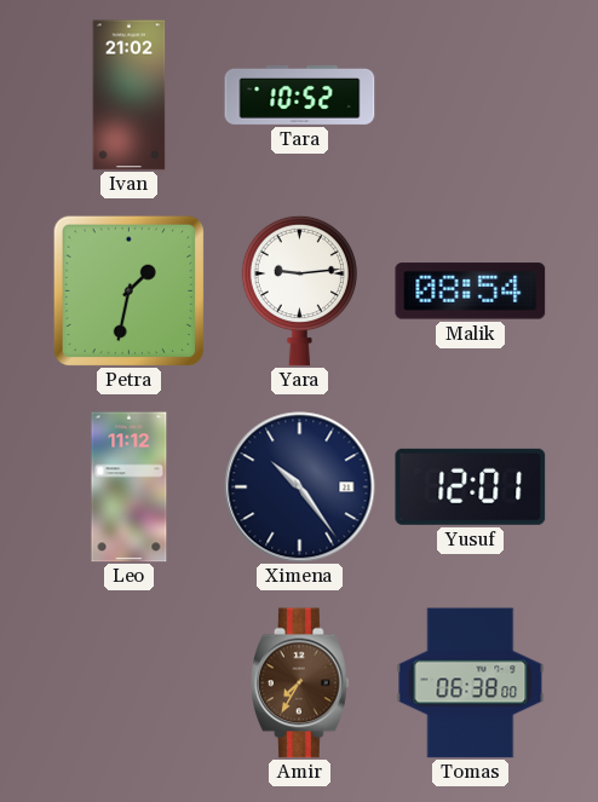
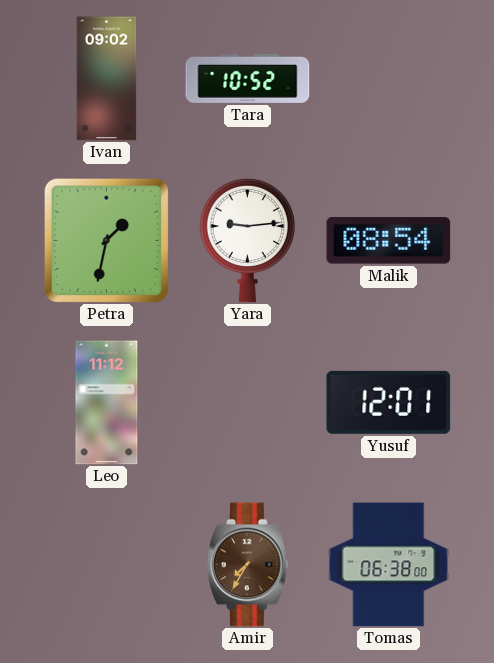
Ivan: 21:02 -> 09:02 (107, 79)
Ximena: 10:24 -> none (300, 487)
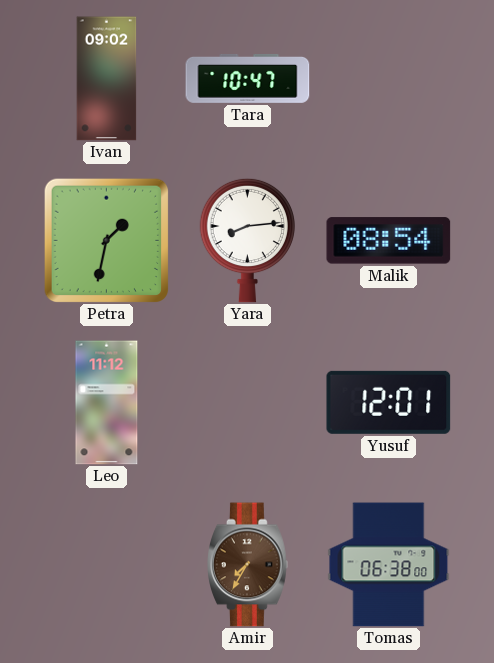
Tara: 10:52 -> 10:47 (248, 78)
Yara: 9:14 -> 8:14 (247, 240)
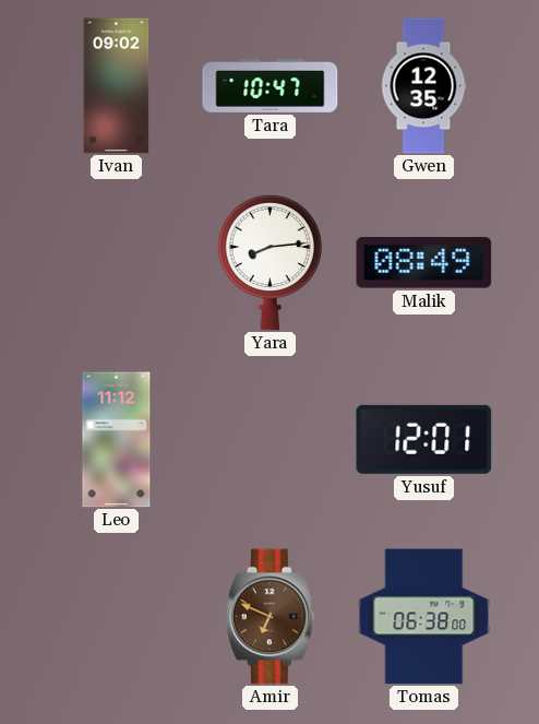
Gwen: none -> 12:35 (423, 86)
Petra: 1:32 -> none (106, 240)
Malik: 08:54 -> 08:49 (424, 263)
Amir: 7:35 -> 6:49 (271, 617)
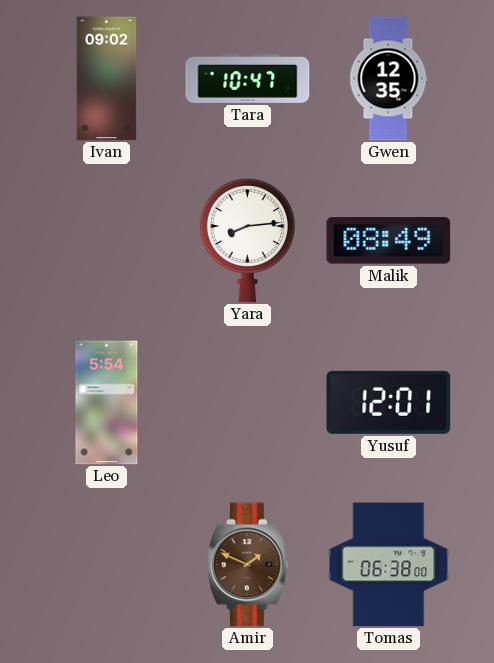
Leo: 11:12 -> 5:54 (107, 403)
Amir: 6:49 -> 1:49 (248, 565)
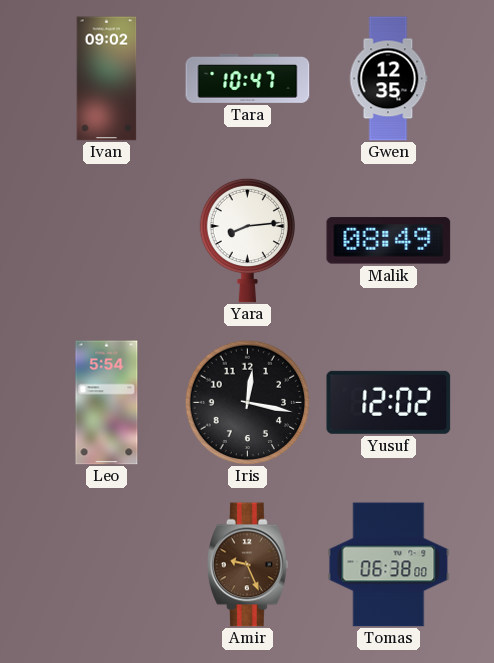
Iris: none -> 12:17 (247, 402)
Yusuf: 12:01 -> 12:02 (389, 402)
Amir: 1:49 -> 9:26 (248, 565)
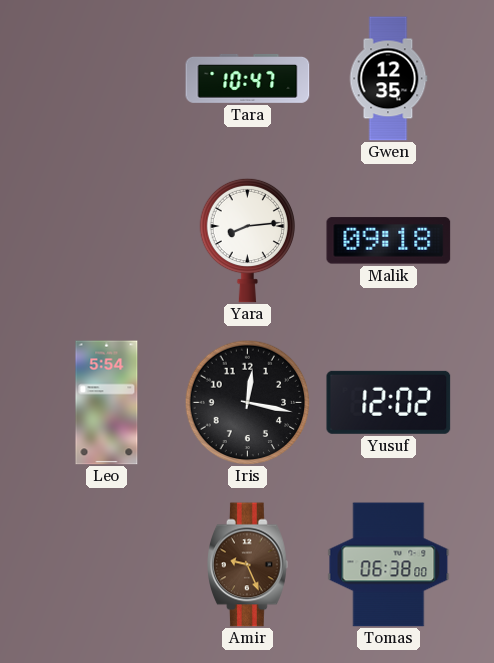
Ivan: 09:02 -> none (107, 79)
Malik: 08:49 -> 09:18 (389, 241)
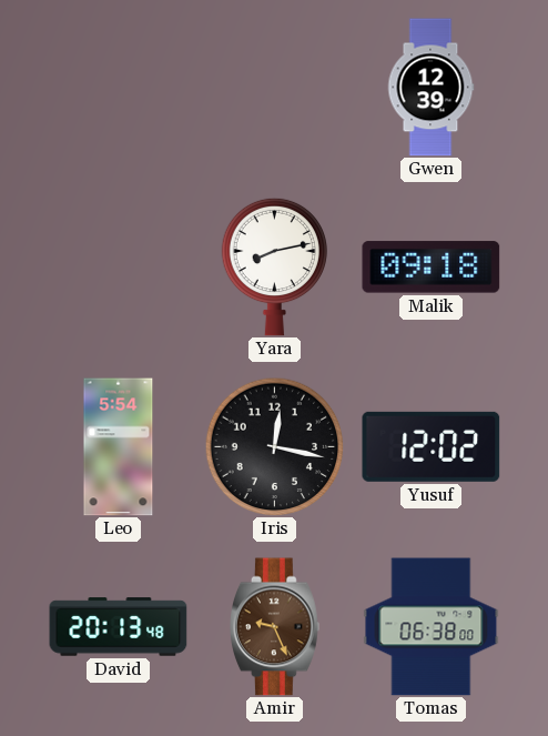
Tara: 10:47 -> none (248, 78)
Gwen: 12:35 -> 12:39 (430, 88)
Yara: 8:14 -> 8:13 (274, 266)
David: none -> 20:13 (119, 627)
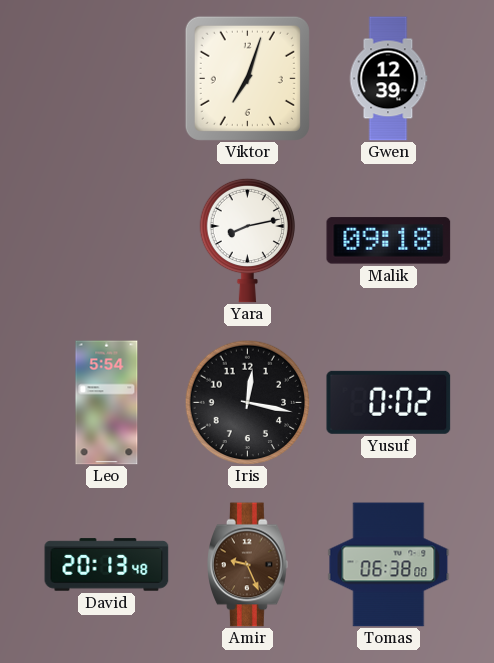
Viktor: none -> 7:03 (247, 78)
Yusuf: 12:02 -> 0:02 (389, 402)
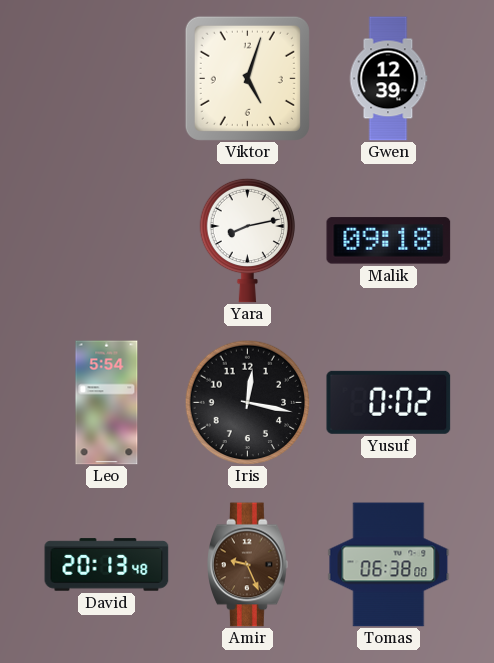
Viktor: 7:03 -> 5:03 (247, 78)
